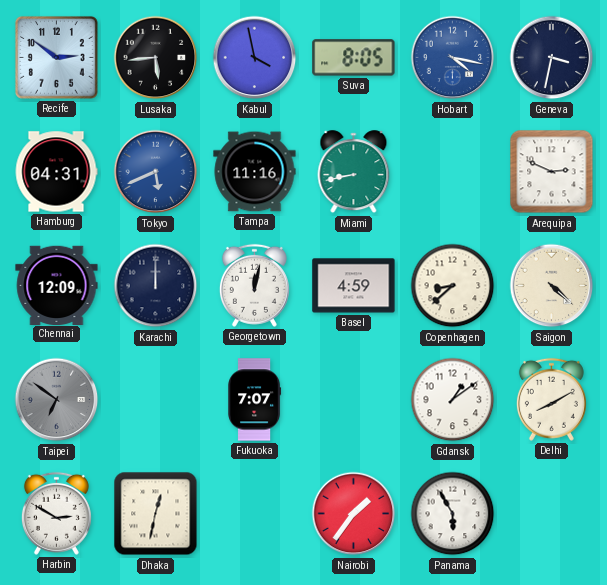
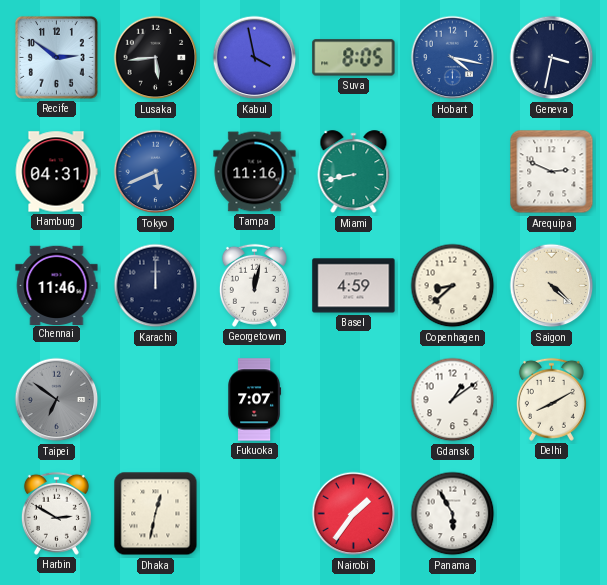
Chennai: 12:09 -> 11:46 (57, 285)
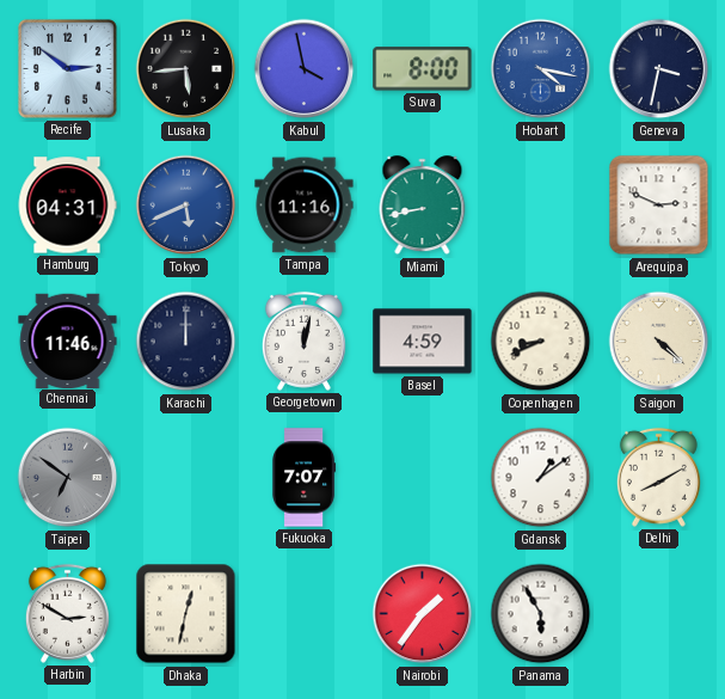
Suva: 8:05 -> 8:00 (423, 69)
Copenhagen: 8:38 -> 8:41 (541, 342)
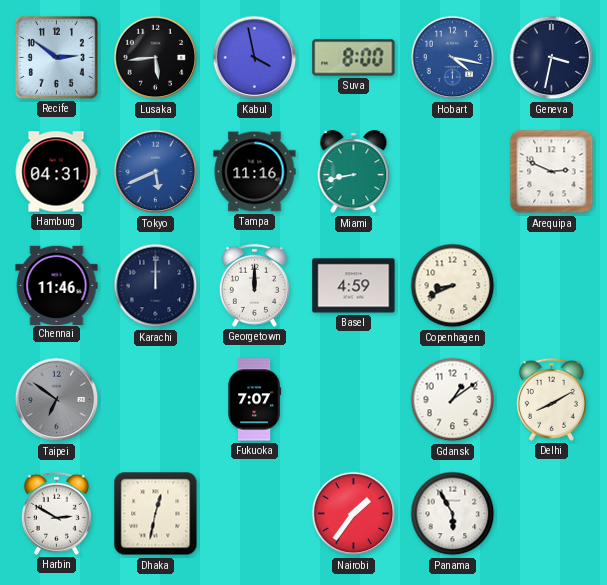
Georgetown: 12:02 -> 12:00 (254, 285)
Saigon: 4:22 -> none (659, 342)
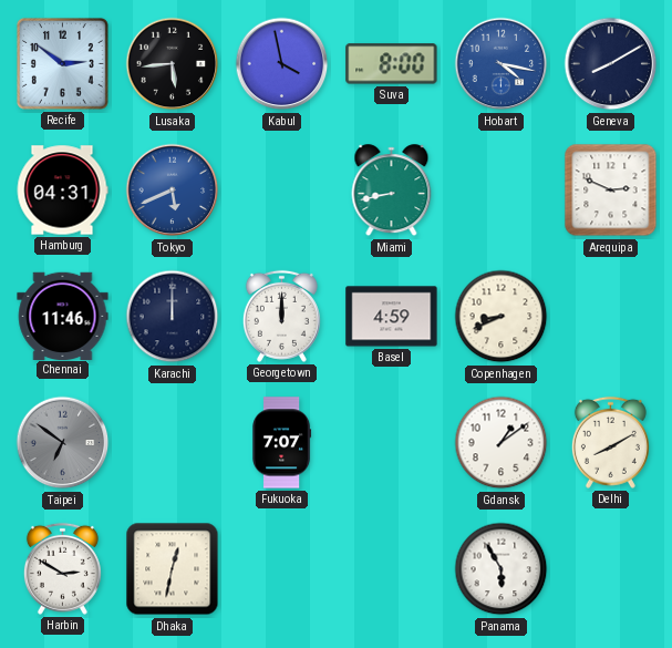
Geneva: 3:32 -> 8:10 (611, 64)
Tampa: 11:16 -> none (255, 172)
Nairobi: 1:36 -> none (354, 514)
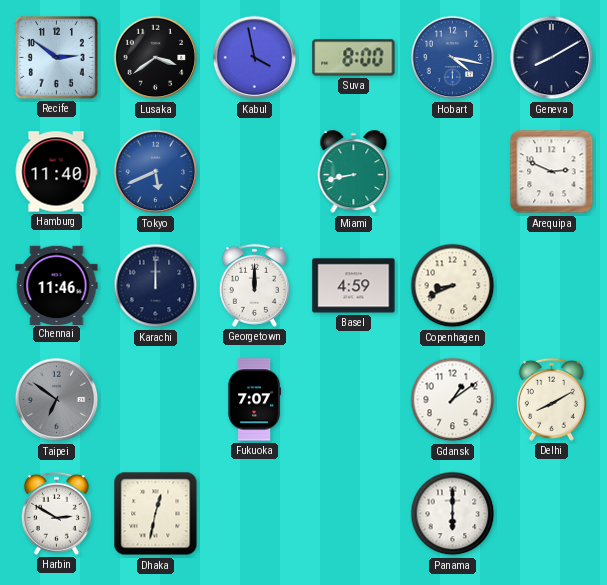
Lusaka: 5:44 -> 3:39 (156, 58)
Hamburg: 04:31 -> 11:40 (56, 172)
Panama: 5:55 -> 6:00 (453, 514)
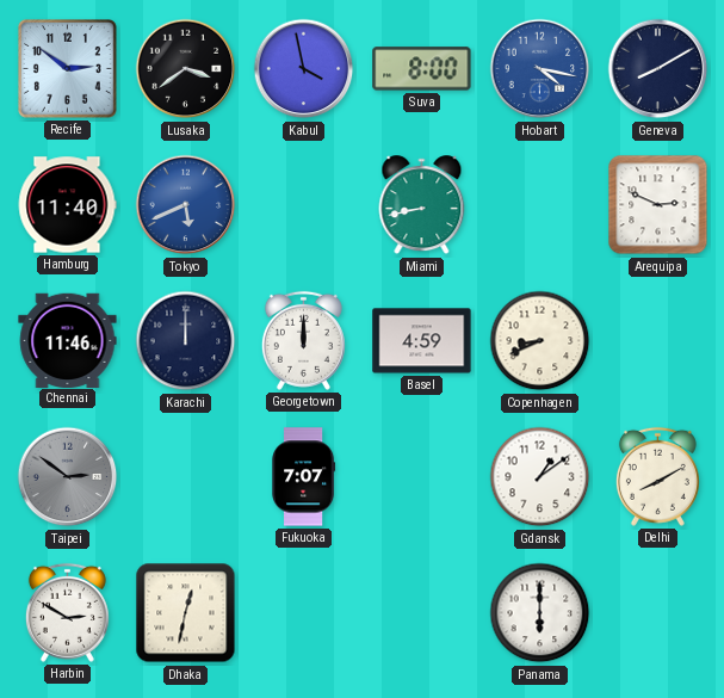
Taipei: 6:51 -> 2:51 (68, 477)
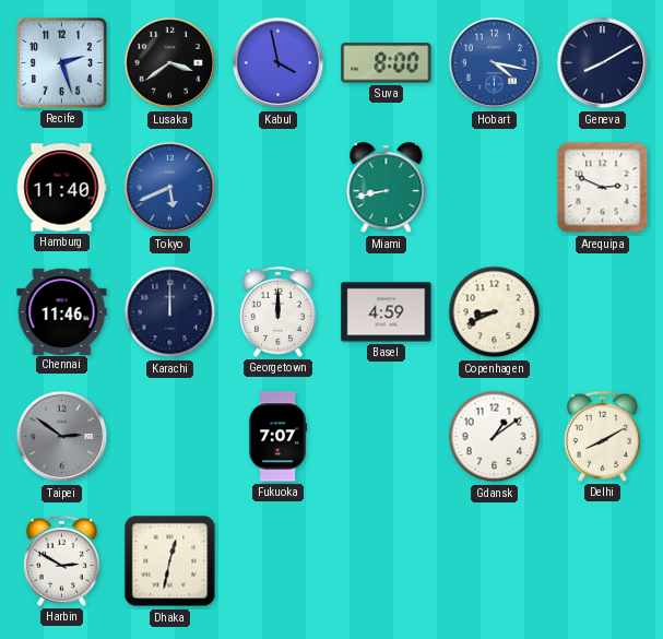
Recife: 2:51 -> 2:27 (61, 62)
Panama: 6:00 -> none (540, 613)
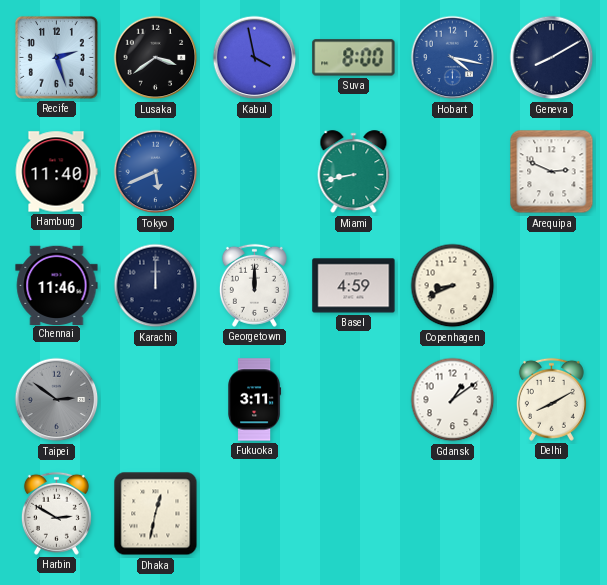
Fukuoka: 7:07 -> 3:11 (255, 400)
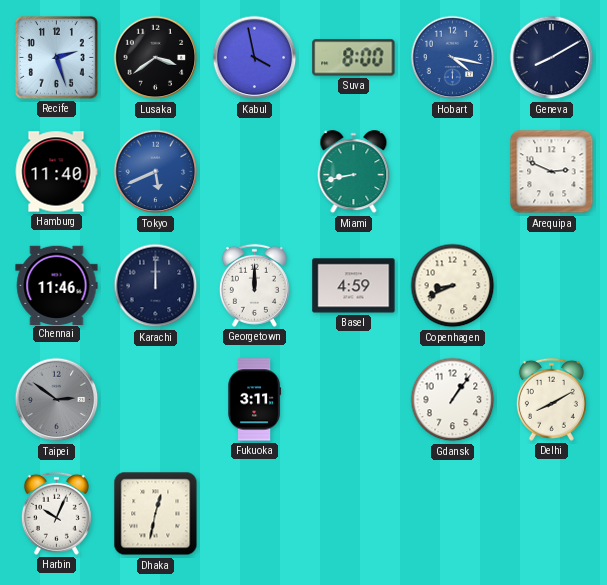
Gdansk: 1:09 -> 1:06 (453, 400)
Harbin: 2:50 -> 10:04 (56, 513)
